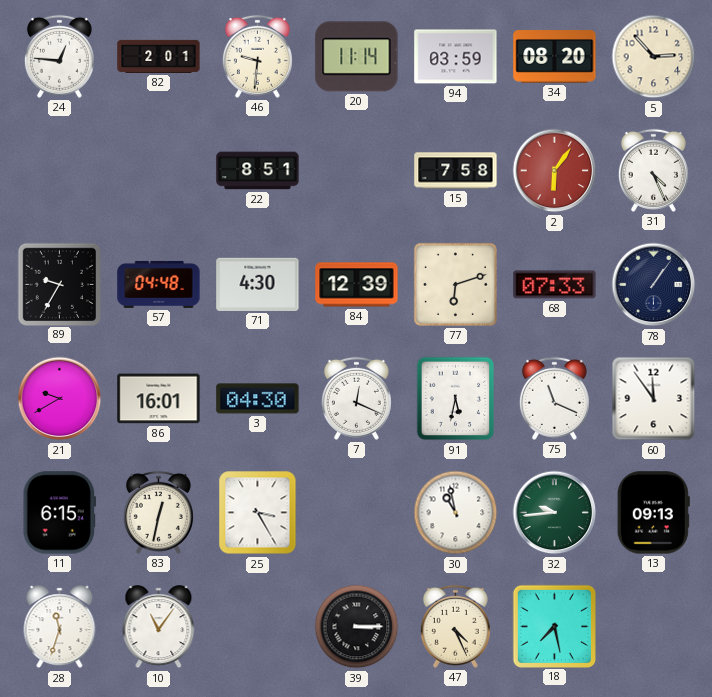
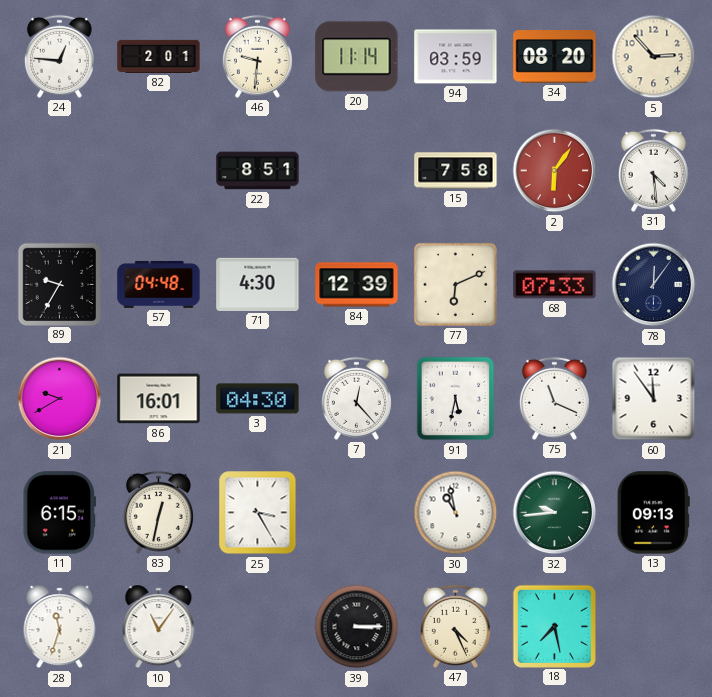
31: 4:26 -> 4:29 (653, 170)
77: 6:12 -> 6:11 (455, 284)
78: 1:06 -> 12:06 (654, 285)
7: 12:19 -> 12:23 (356, 398)
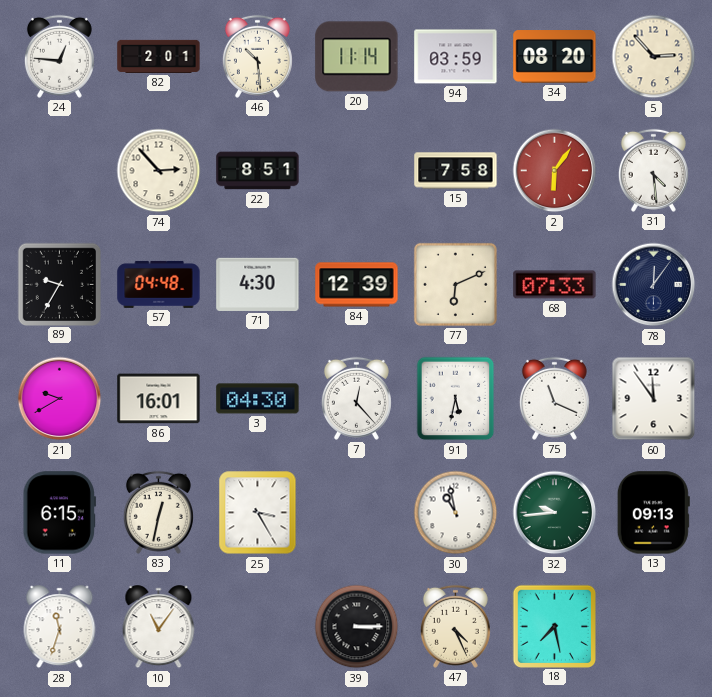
46: 9:31 -> 10:29 (257, 56)
74: none -> 2:53 (159, 171)
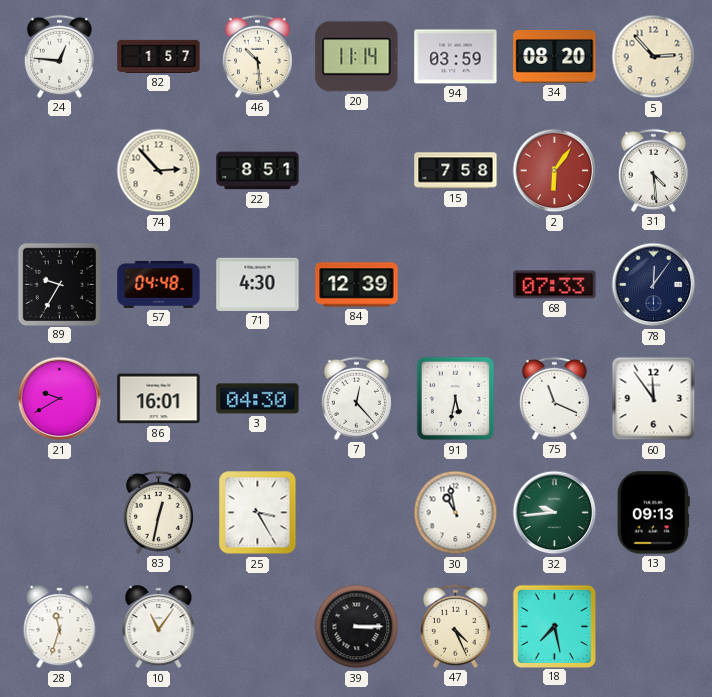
82: 2:01 -> 1:57 (159, 56)
77: 6:11 -> none (455, 284)
11: 6:15 -> none (59, 513)
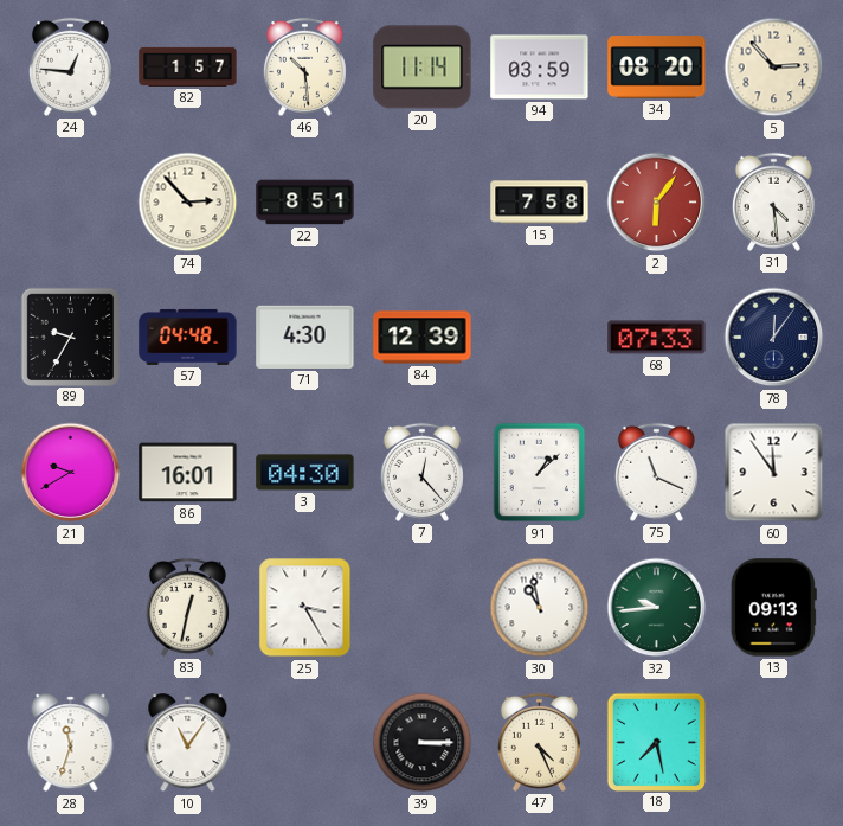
91: 5:32 -> 1:08 (540, 473)
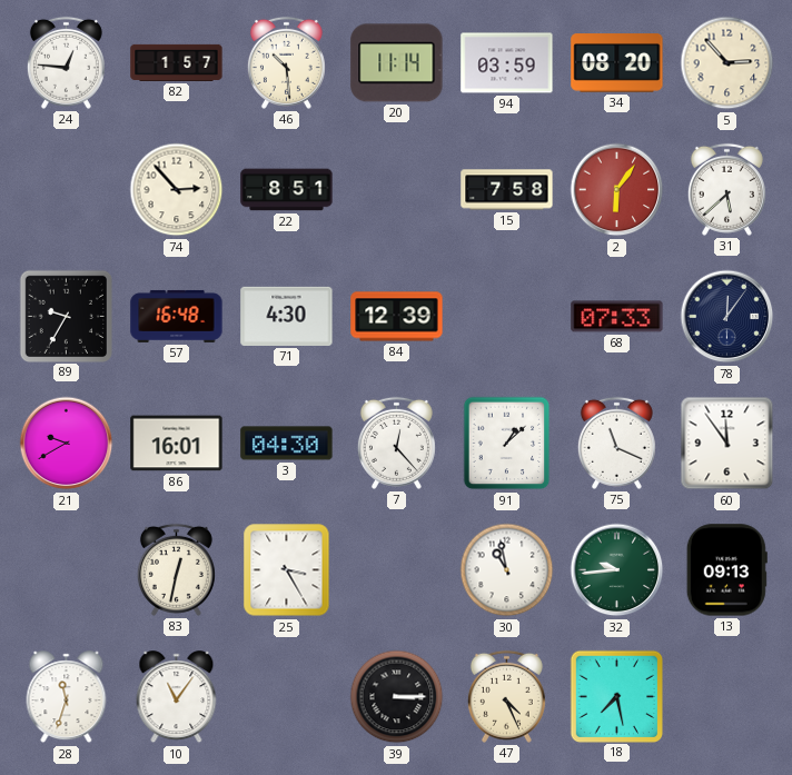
31: 4:29 -> 5:38 (726, 189)
57: 04:48 -> 16:48 (177, 316)
